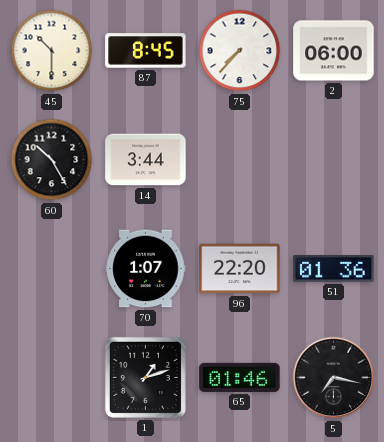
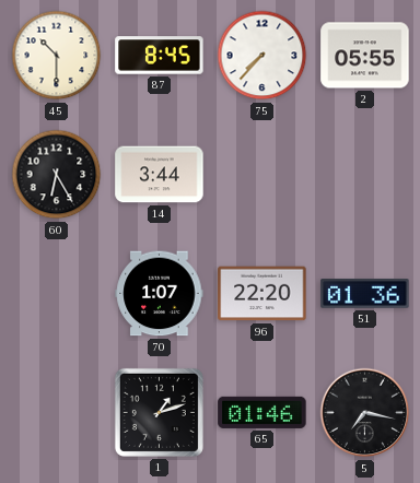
2: 06:00 -> 05:55 (365, 56)
60: 10:25 -> 6:25 (57, 175)
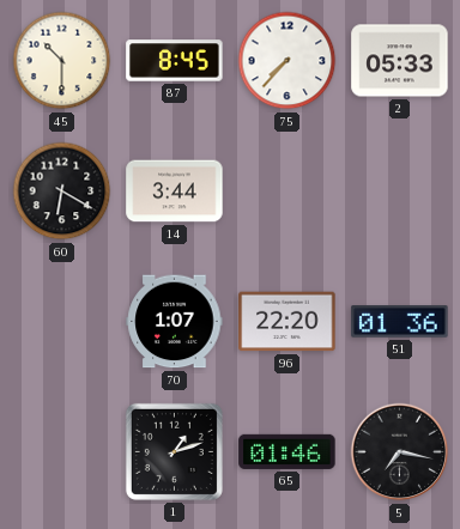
2: 05:55 -> 05:33 (400, 61)
60: 6:25 -> 6:20 (62, 191)
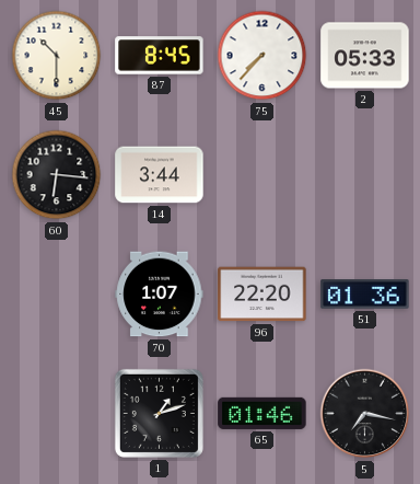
60: 6:20 -> 6:16 (57, 175)
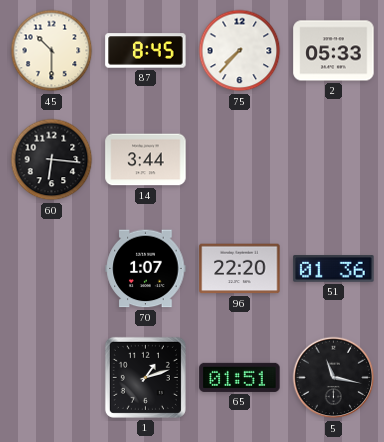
65: 01:46 -> 01:51 (240, 377)
5: 7:17 -> 11:17 (334, 378)
